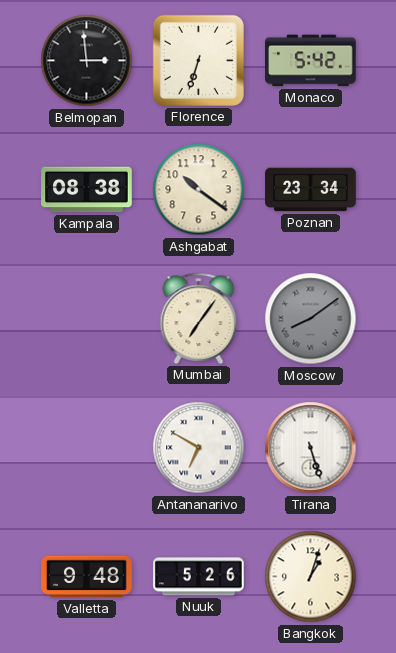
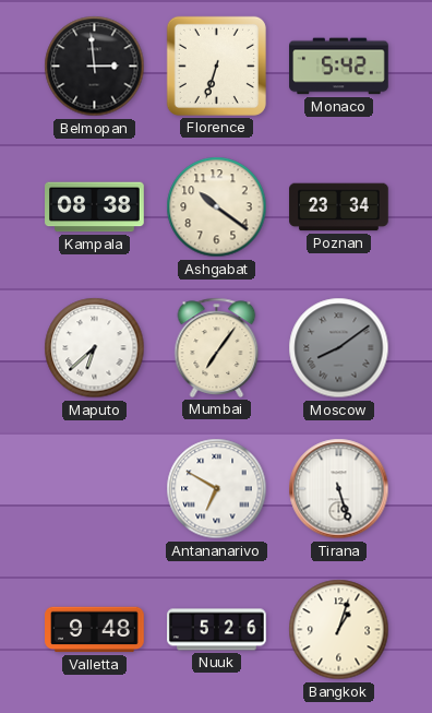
Maputo: none -> 6:38 (95, 348)
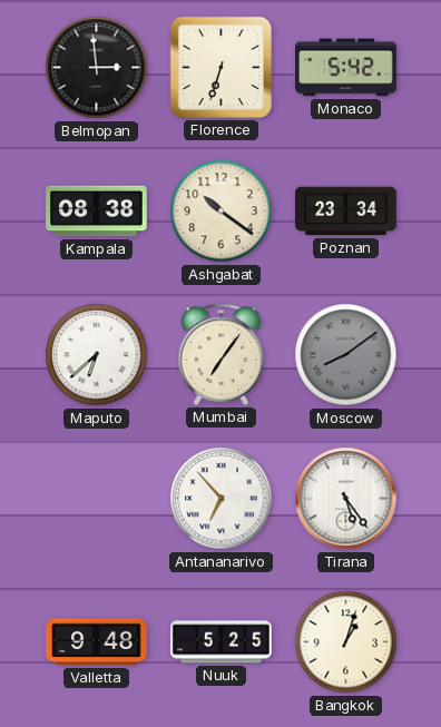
Antananarivo: 6:50 -> 6:53 (222, 499)
Tirana: 5:27 -> 5:24 (346, 499)
Nuuk: 5:26 -> 5:25 (222, 642)
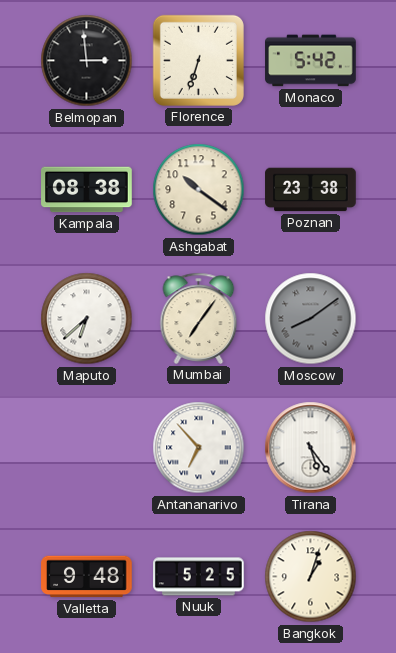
Poznan: 23:34 -> 23:38 (311, 190)
